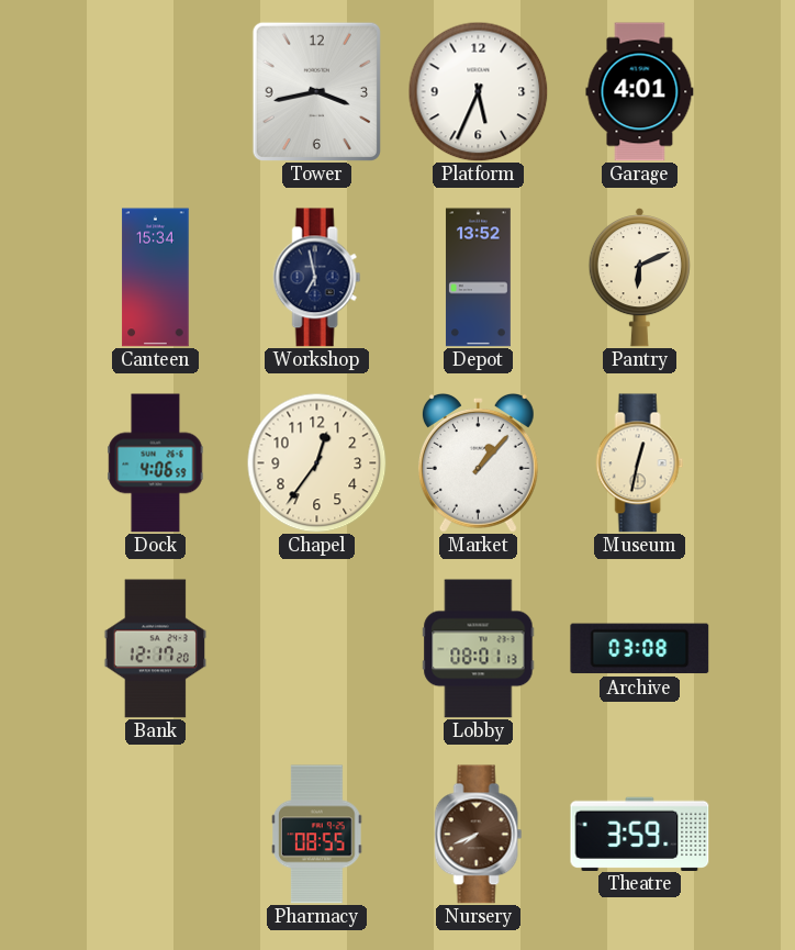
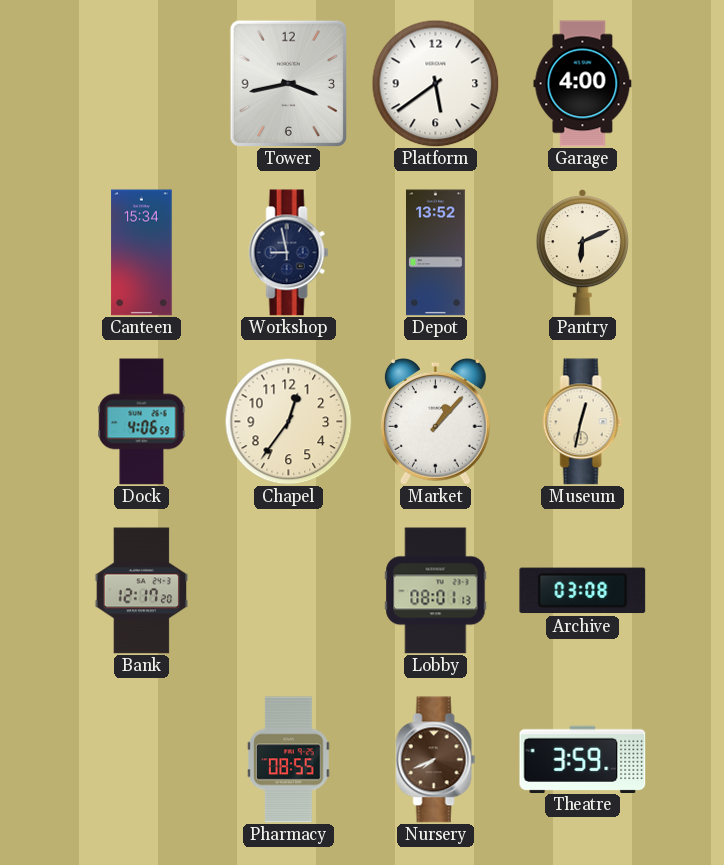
Platform: 5:34 -> 5:39 (435, 83)
Garage: 4:01 -> 4:00 (583, 84)
Workshop: 6:58 -> 8:58 (289, 253)
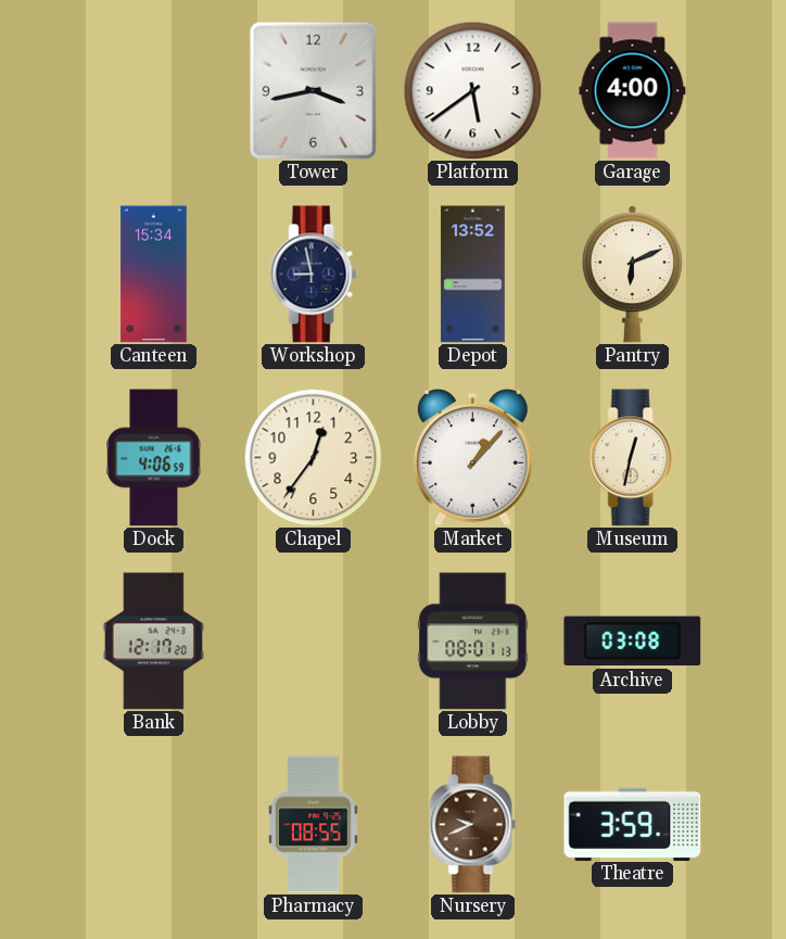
Nursery: 7:41 -> 9:41 (473, 825)
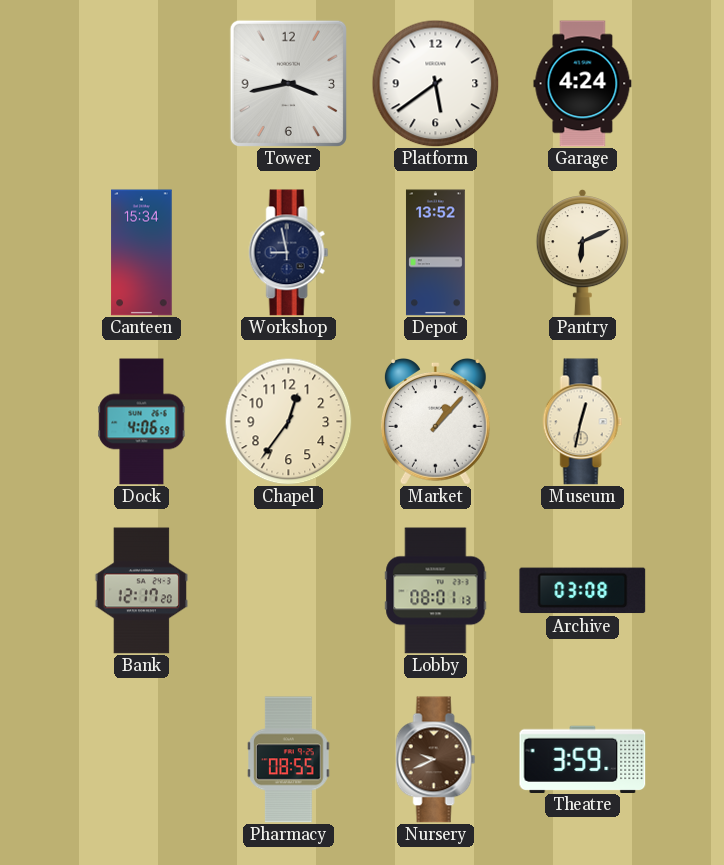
Garage: 4:00 -> 4:24 (583, 84)
